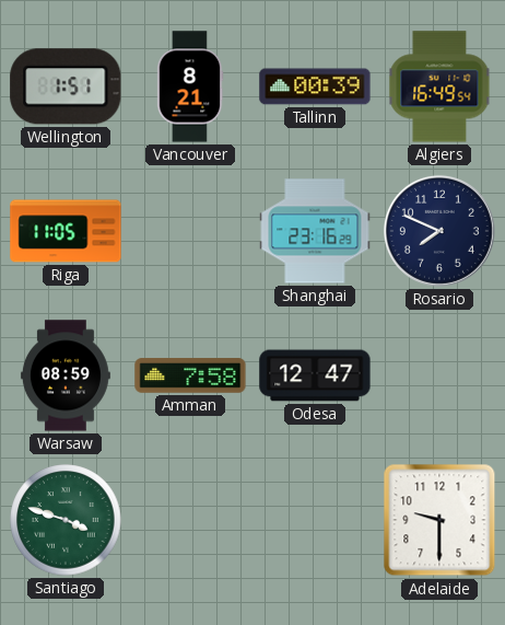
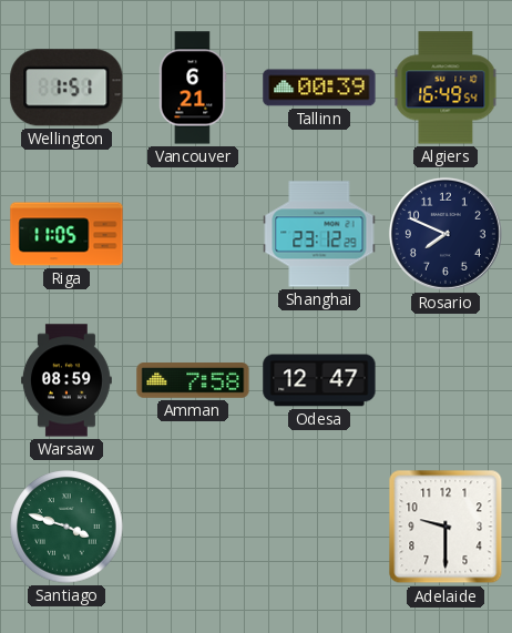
Vancouver: 8:21 -> 6:21 (193, 88)
Shanghai: 23:16 -> 23:12 (319, 234)
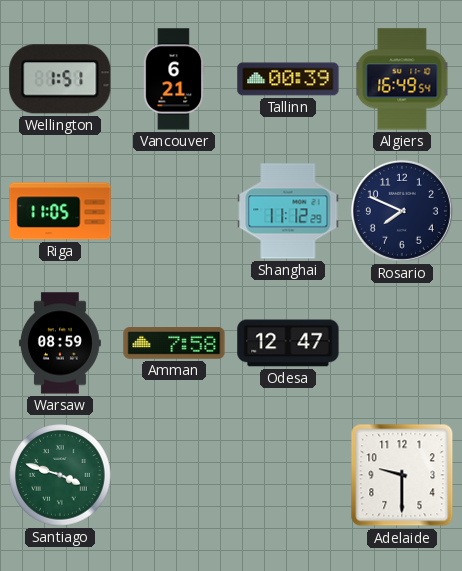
Shanghai: 23:12 -> 11:12 (288, 211)
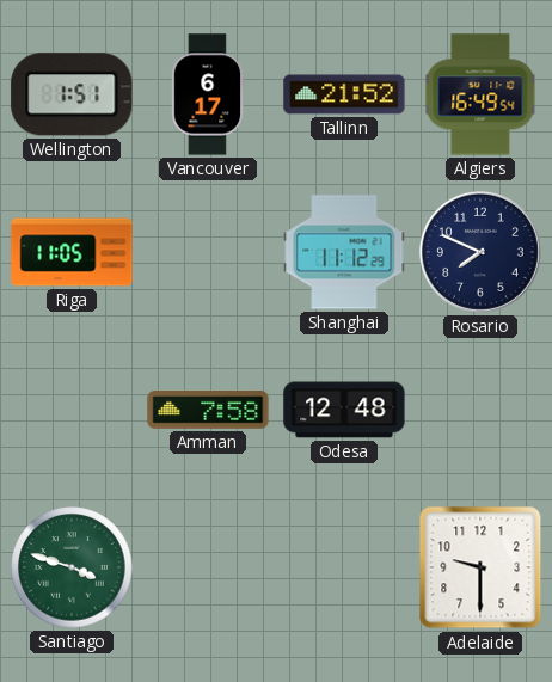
Vancouver: 6:21 -> 6:17 (208, 94)
Tallinn: 00:39 -> 21:52 (344, 94)
Warsaw: 08:59 -> none (60, 343)
Odesa: 12:47 -> 12:48 (344, 410)
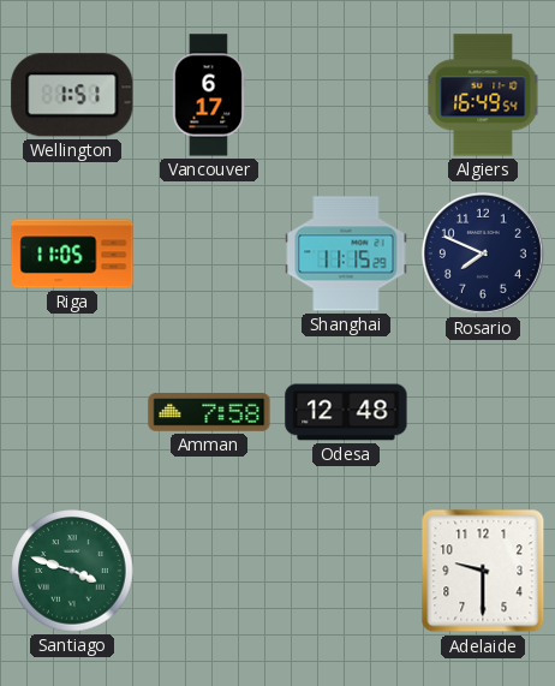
Tallinn: 21:52 -> none (344, 94)
Shanghai: 11:12 -> 11:15 (346, 253)
